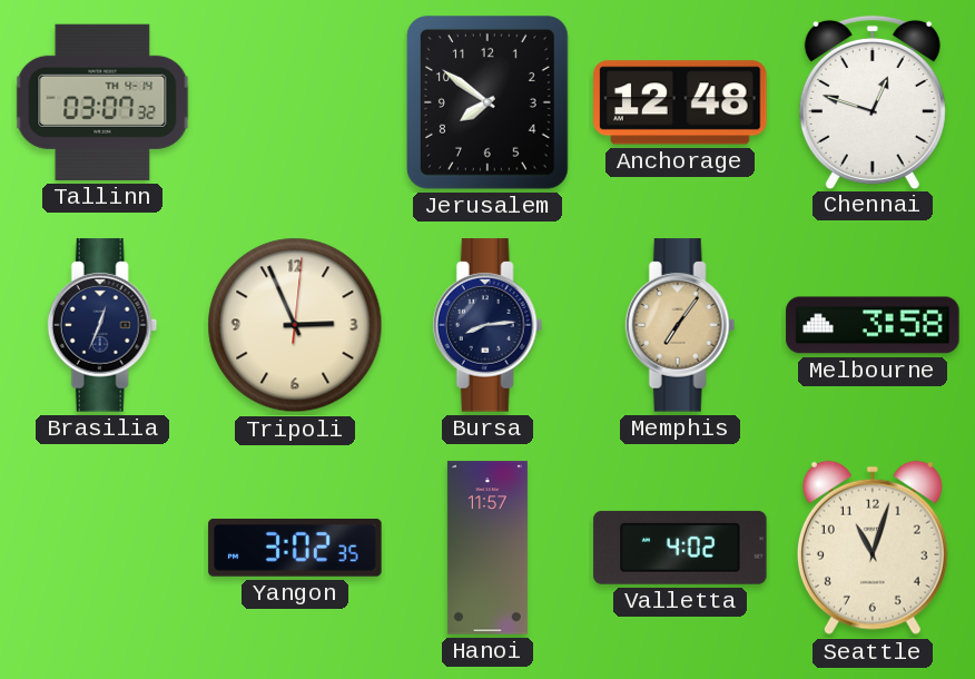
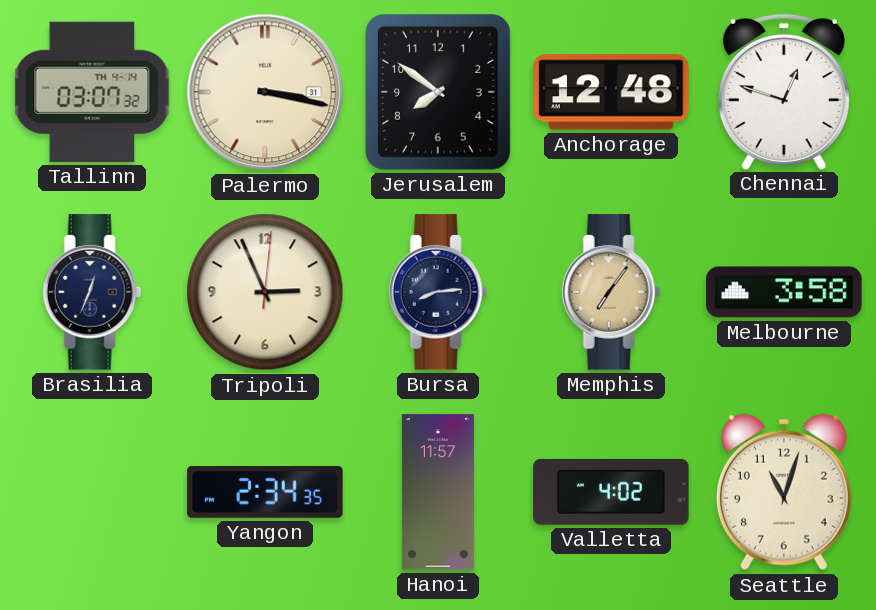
Palermo: none -> 3:17 (265, 92)
Yangon: 3:02 -> 2:34 (265, 492)
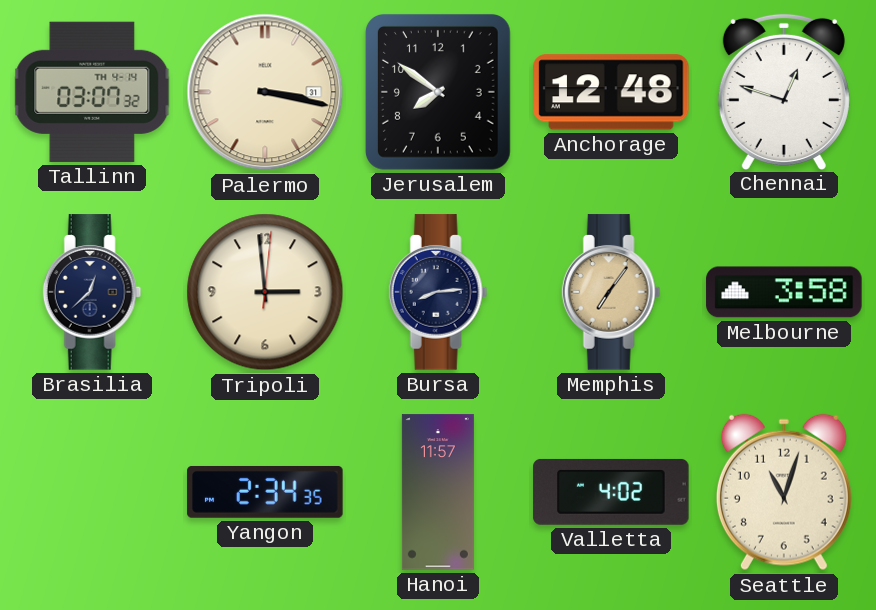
Brasilia: 12:34 -> 12:38 (92, 292)
Tripoli: 2:56 -> 2:59 (265, 292)
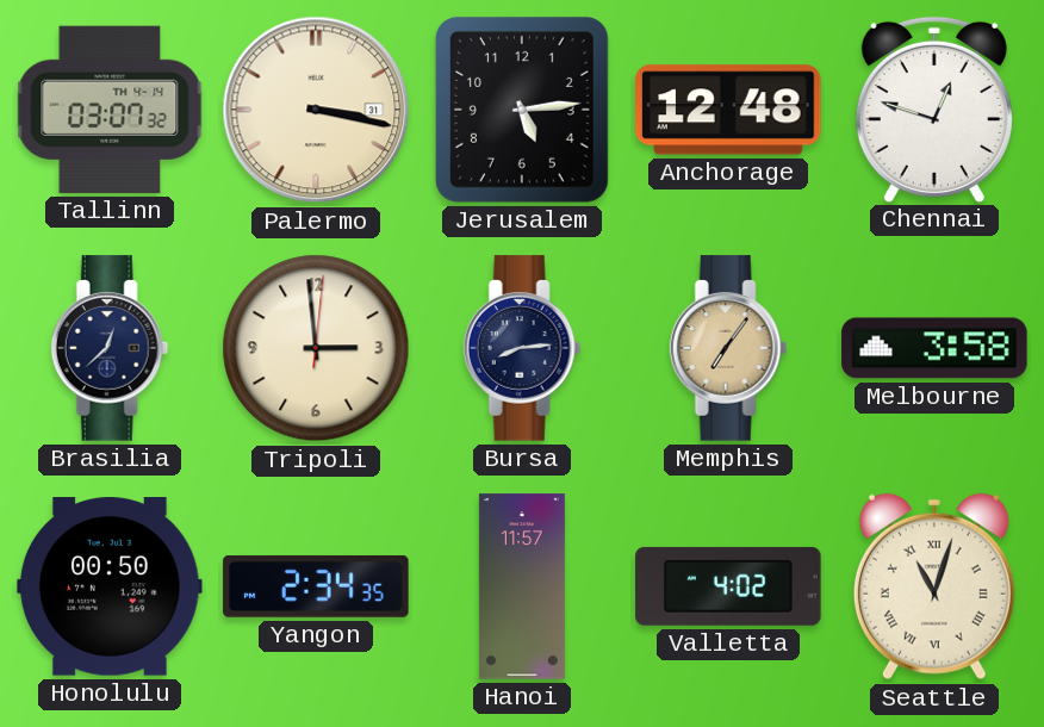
Jerusalem: 7:51 -> 5:14 (522, 110)
Honolulu: none -> 00:50 (110, 586)
Seattle numerals: Arabic -> Roman (934, 586)
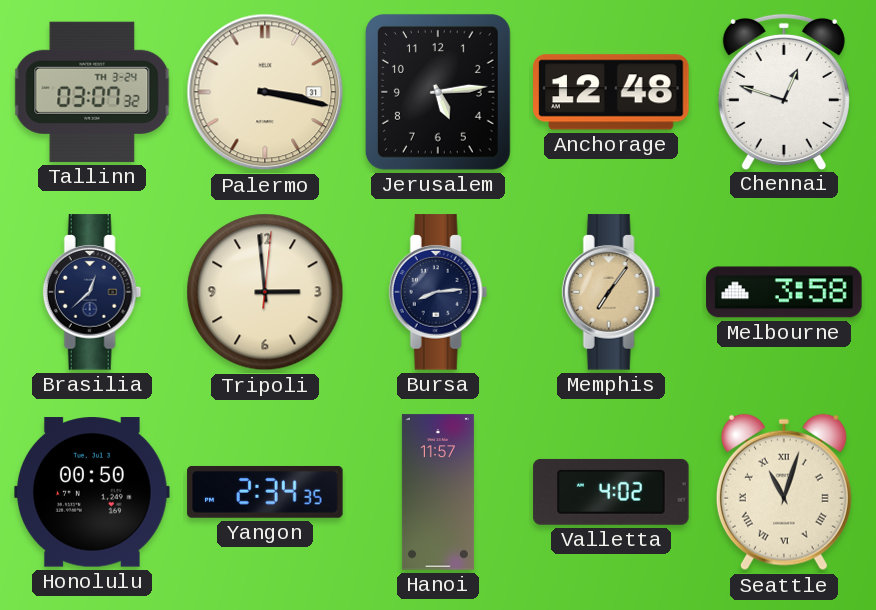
Tallinn date: TH 4-14 -> TH 3-24 (92, 92)
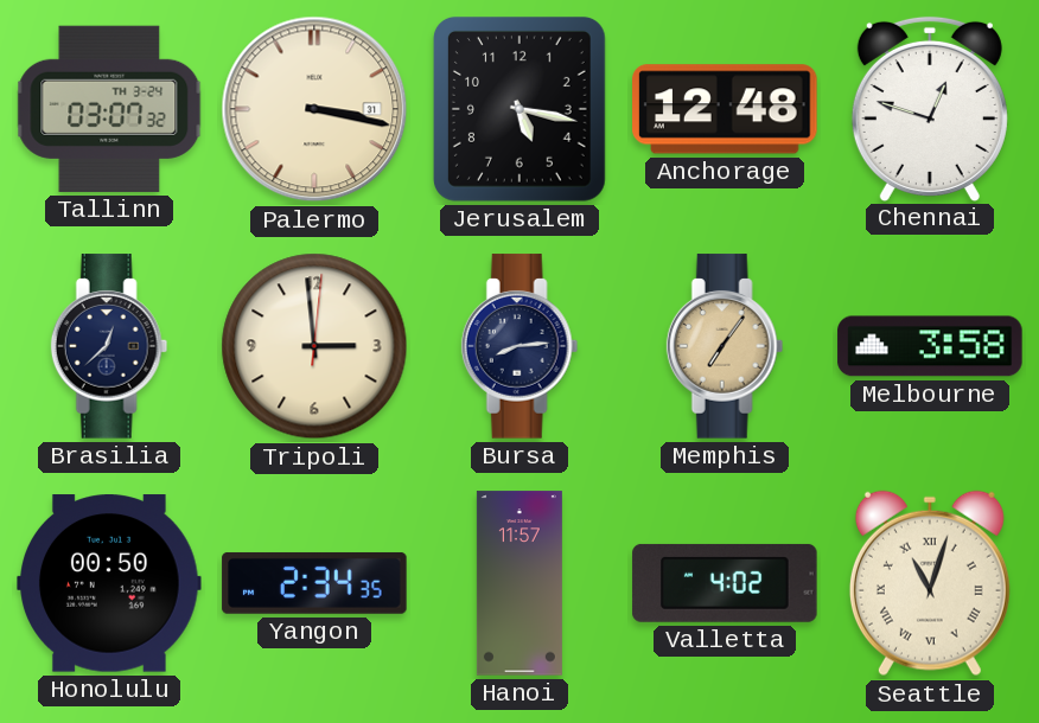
Jerusalem: 5:14 -> 5:17 (519, 109)
